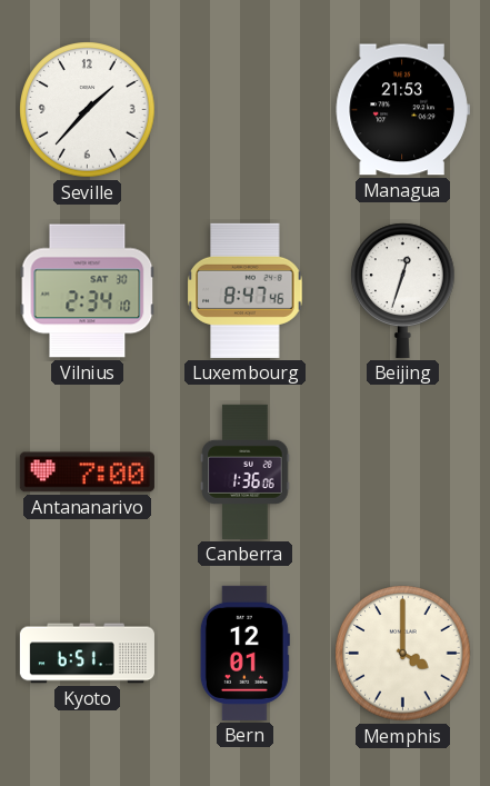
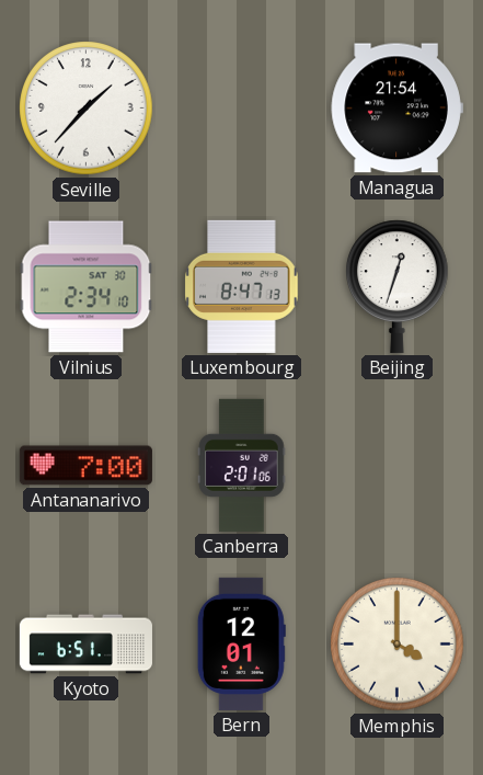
Managua: 21:53 -> 21:54 (396, 109)
Luxembourg: 8:47:46 -> 8:47:13 (242, 286)
Canberra: 1:36 -> 2:01 (242, 465)
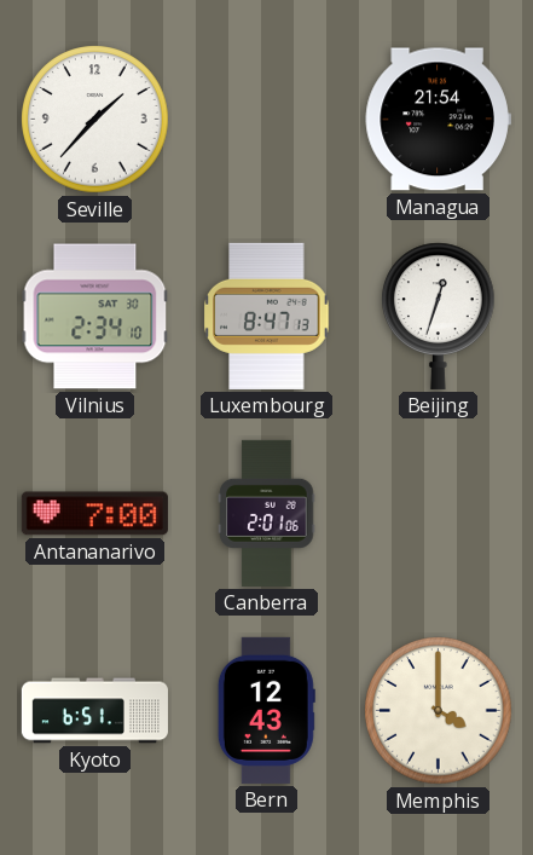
Bern: 12:01 -> 12:43 (266, 710)
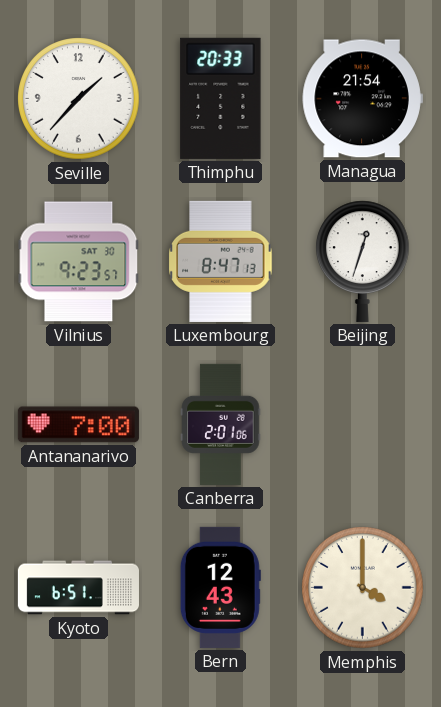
Thimphu: none -> 20:33 (221, 98)
Vilnius: 2:34 -> 9:23 (79, 262)
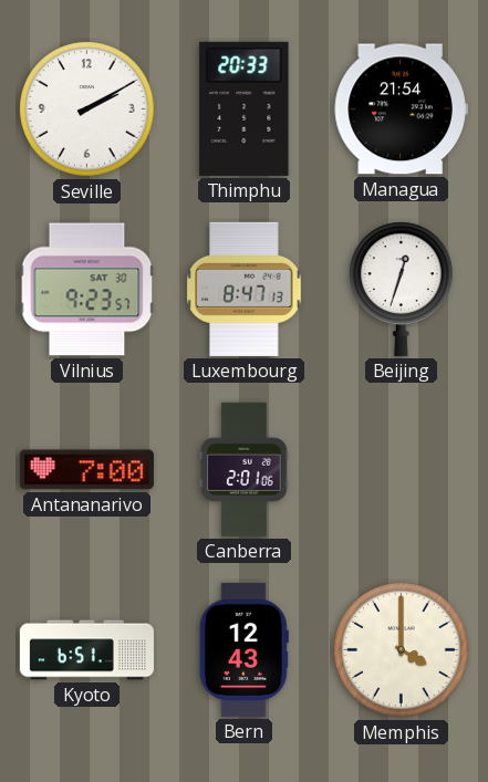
Seville: 1:37 -> 2:10 (87, 110)
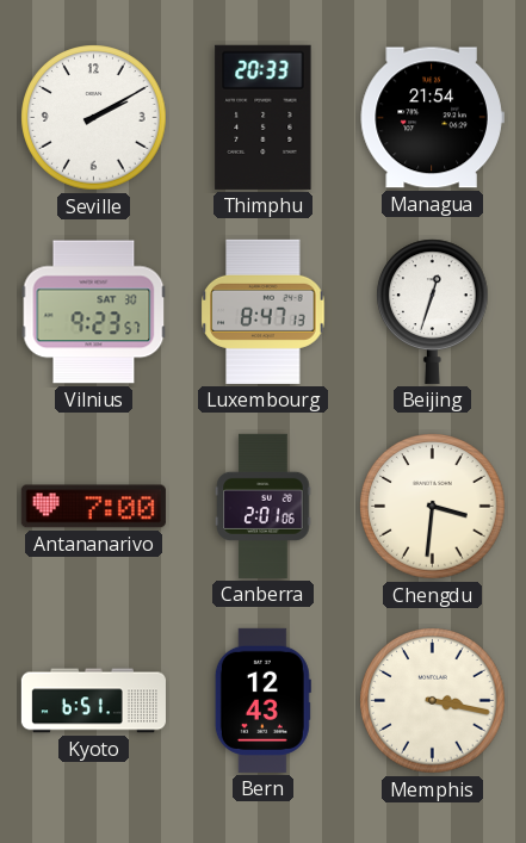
Chengdu: none -> 3:31 (433, 507)
Memphis: 4:00 -> 3:17 (433, 701)
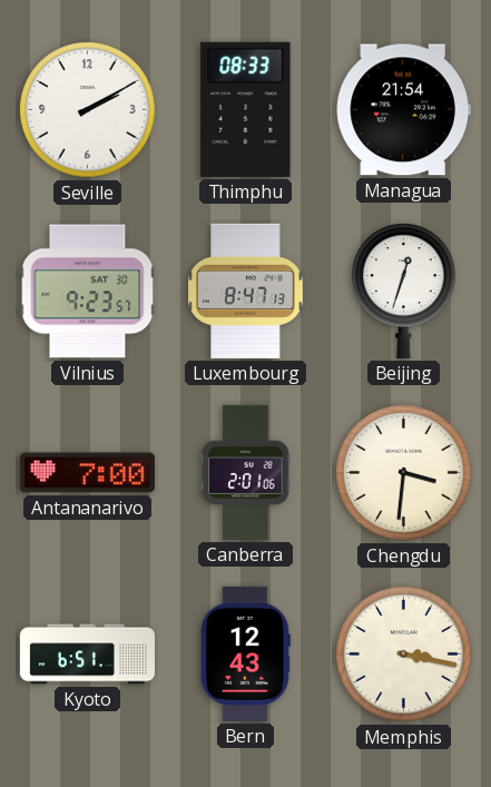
Thimphu: 20:33 -> 08:33 (246, 109)
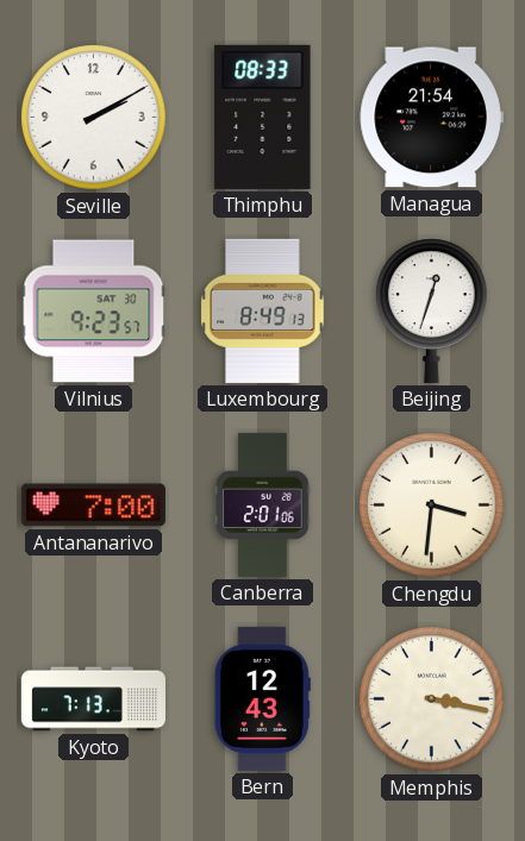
Luxembourg: 8:47 -> 8:49 (263, 310)
Kyoto: 6:51 -> 7:13 (93, 699)
